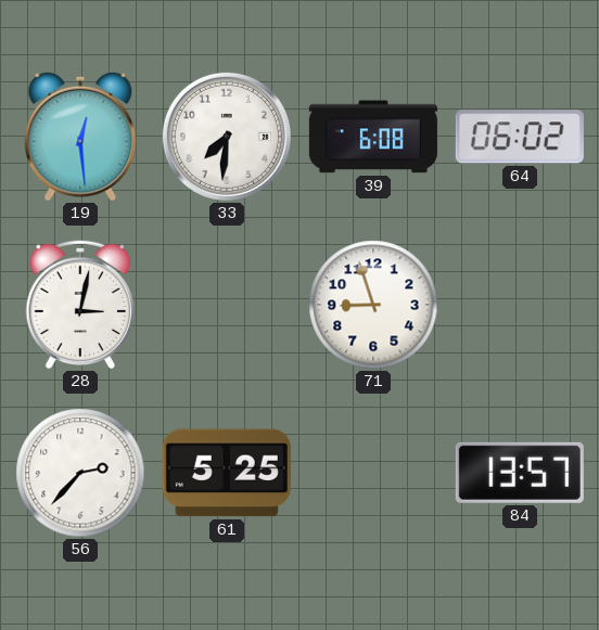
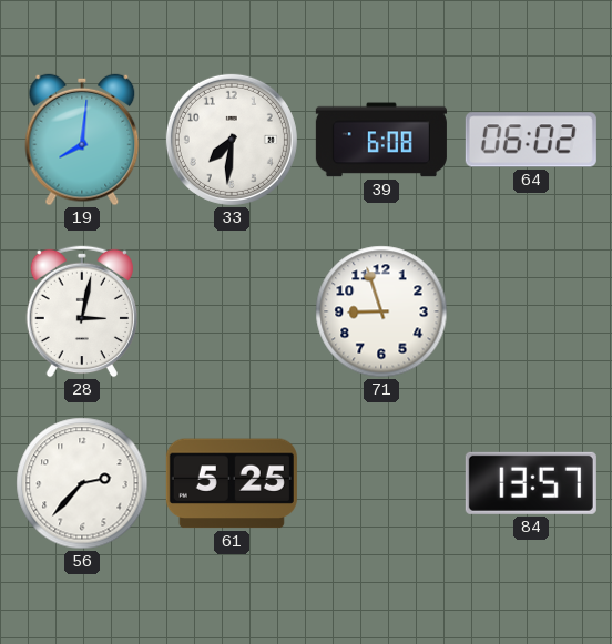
19: 12:29 -> 8:01 (82, 140)
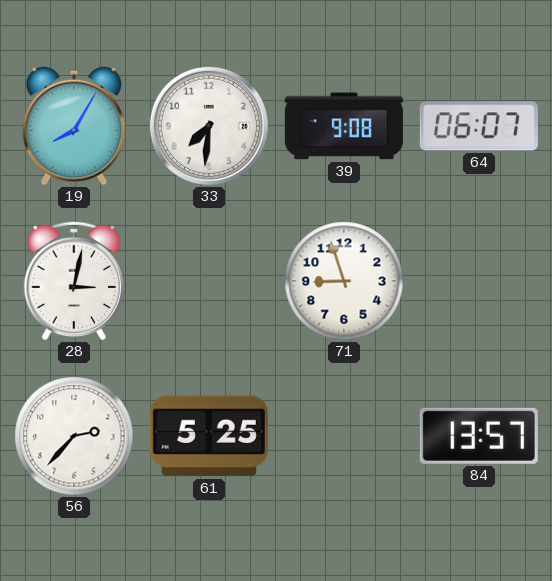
19: 8:01 -> 8:05 (74, 126)
39: 6:08 -> 9:08 (344, 126)
64: 06:02 -> 06:07 (479, 126)
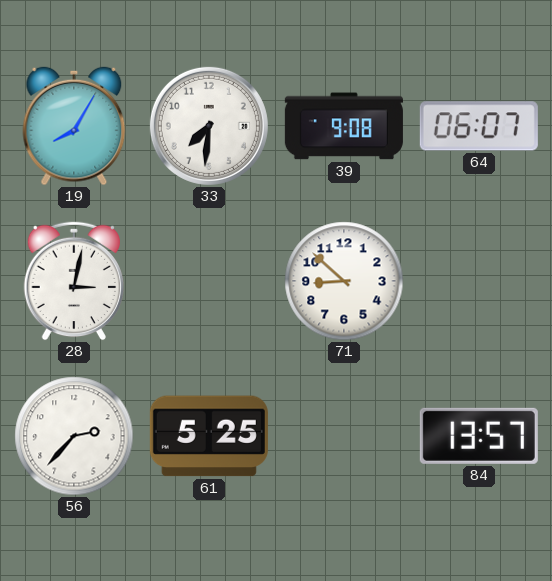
71: 8:57 -> 8:52 (344, 281)
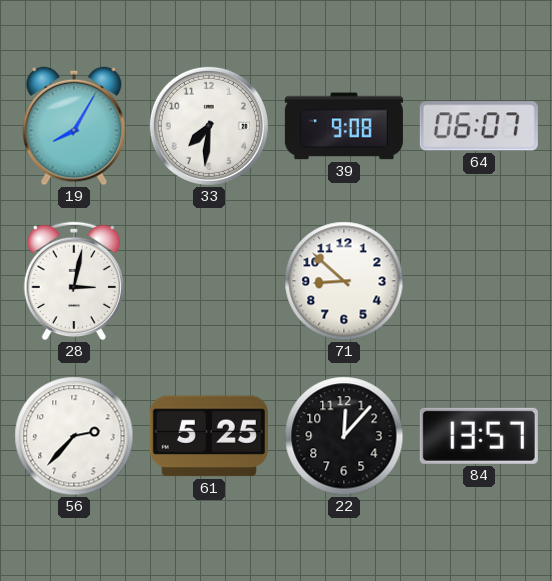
22: none -> 12:07 (344, 436)
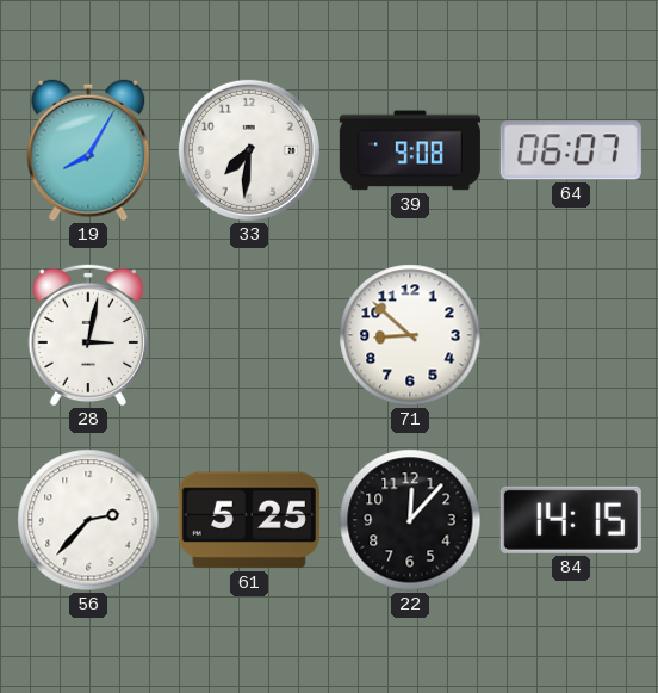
84: 13:57 -> 14:15 (571, 520)
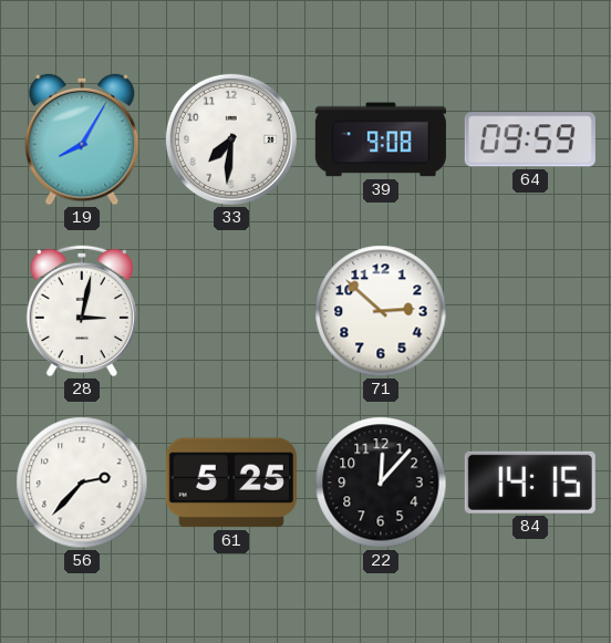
64: 06:07 -> 09:59 (530, 139)
71: 8:52 -> 2:52 (381, 311)
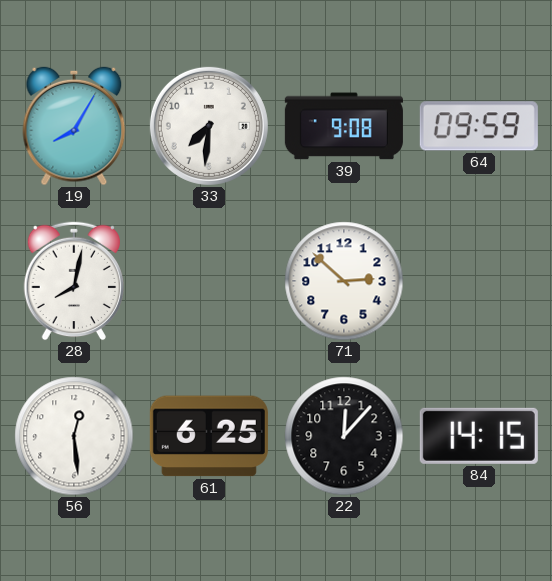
28: 3:02 -> 8:02 (74, 281)
56: 2:37 -> 12:29 (74, 436)
61: 5:25 -> 6:25 (209, 436)
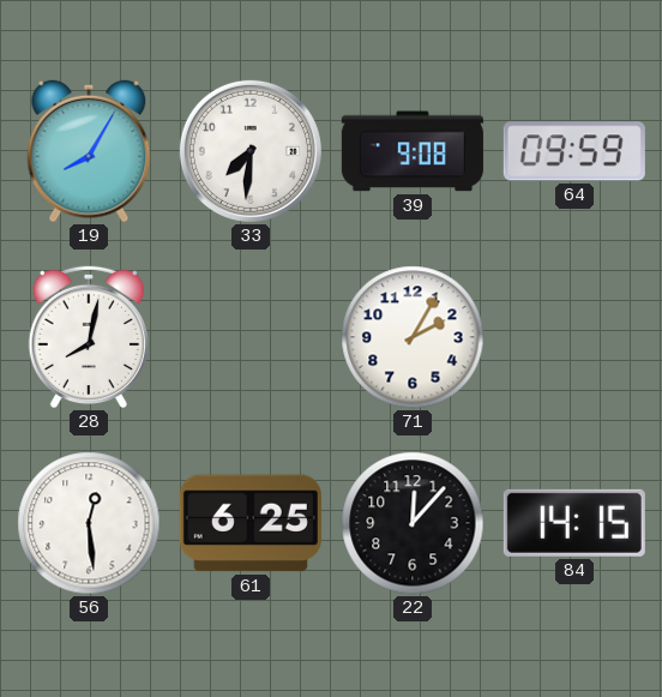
71: 2:52 -> 2:05 (413, 337)
